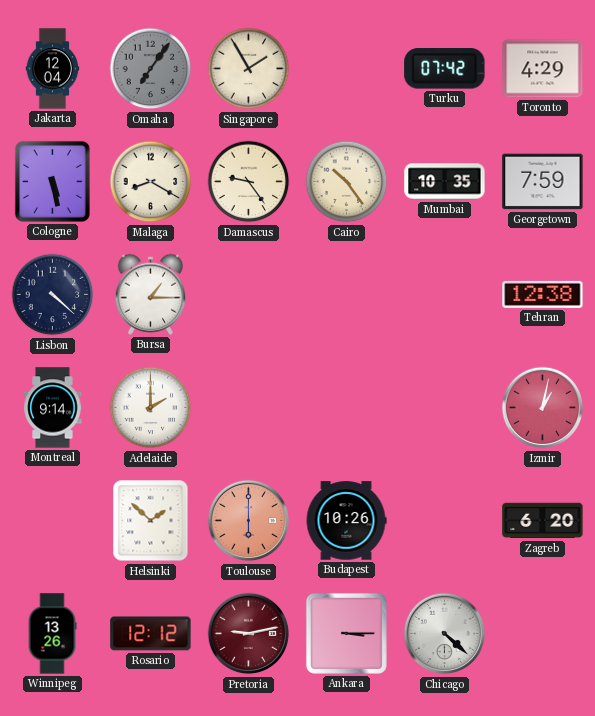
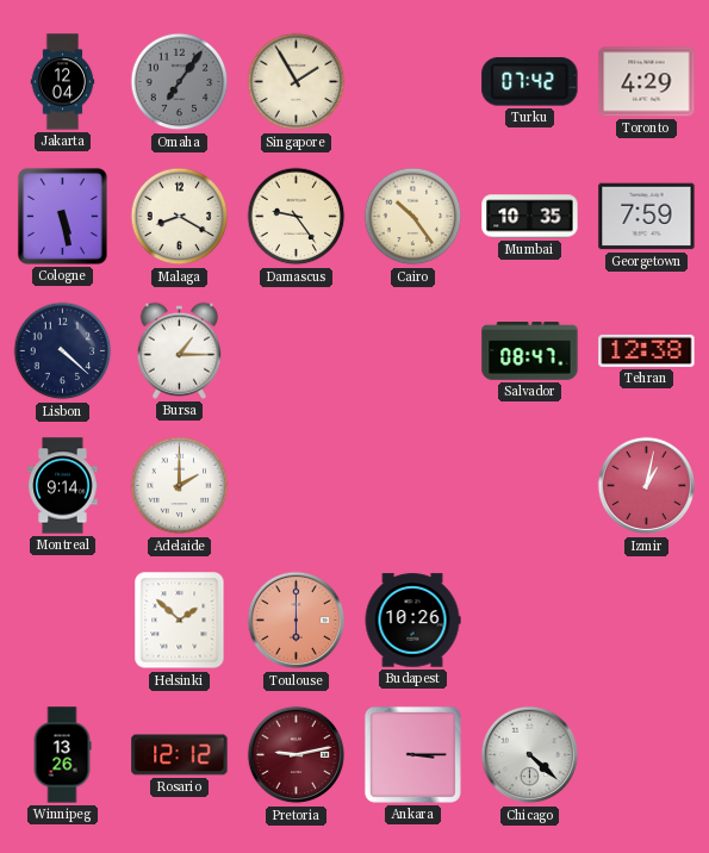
Salvador: none -> 08:47 (530, 351)
Zagreb: 6:20 -> none (543, 521)
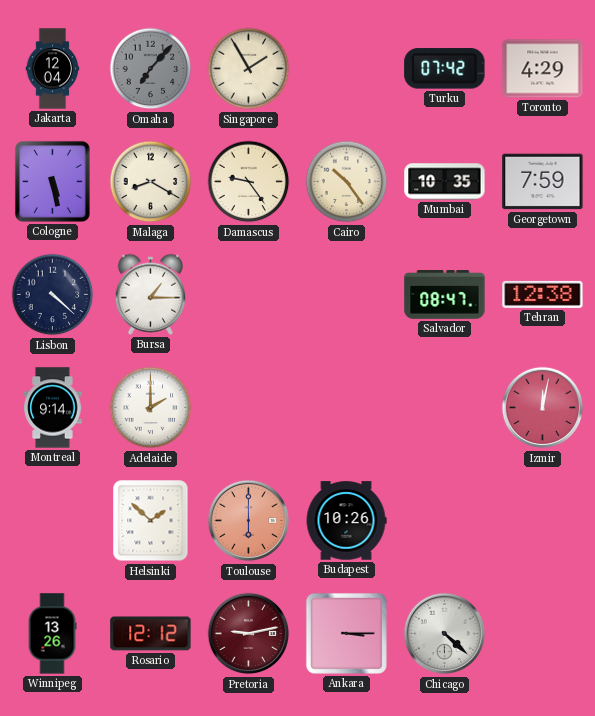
Omaha: 7:06 -> 7:07 (151, 69)
Izmir: 1:02 -> 12:02 (543, 408)
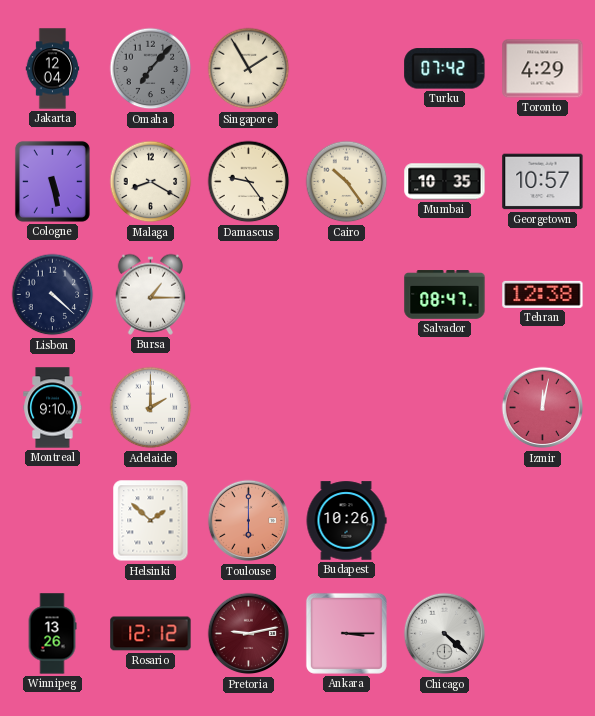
Georgetown: 7:59 -> 10:57 (543, 182)
Montreal: 9:14 -> 9:10 (53, 408)
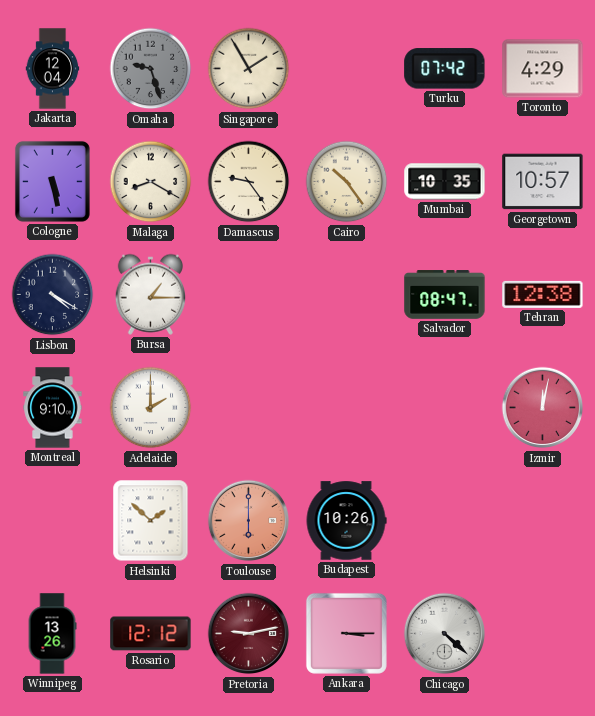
Omaha: 7:07 -> 9:27 (151, 69)
Lisbon: 4:22 -> 4:20 (53, 295)
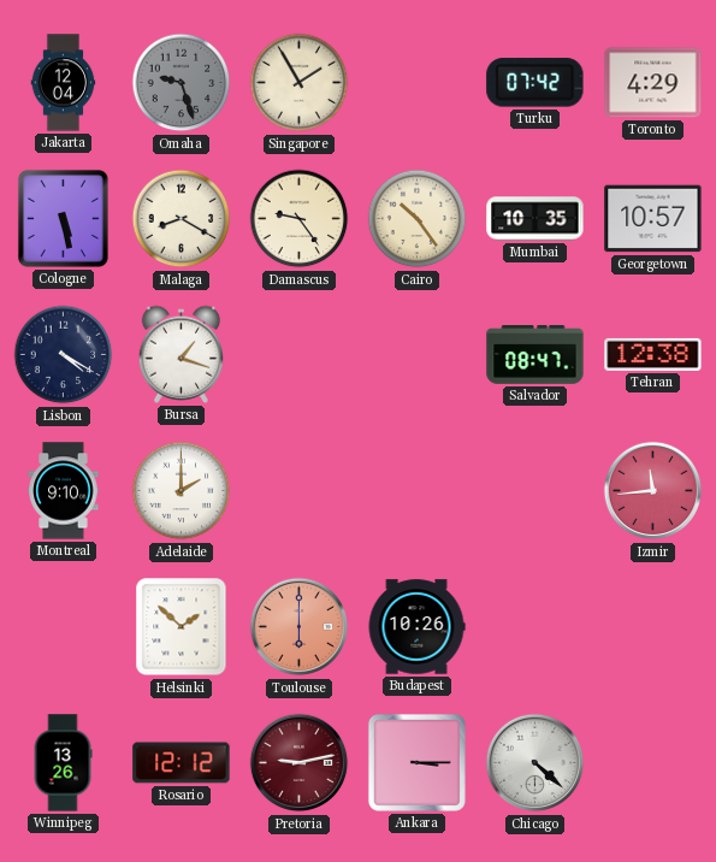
Bursa: 1:15 -> 1:18 (181, 354)
Izmir: 12:02 -> 11:44 (653, 491)
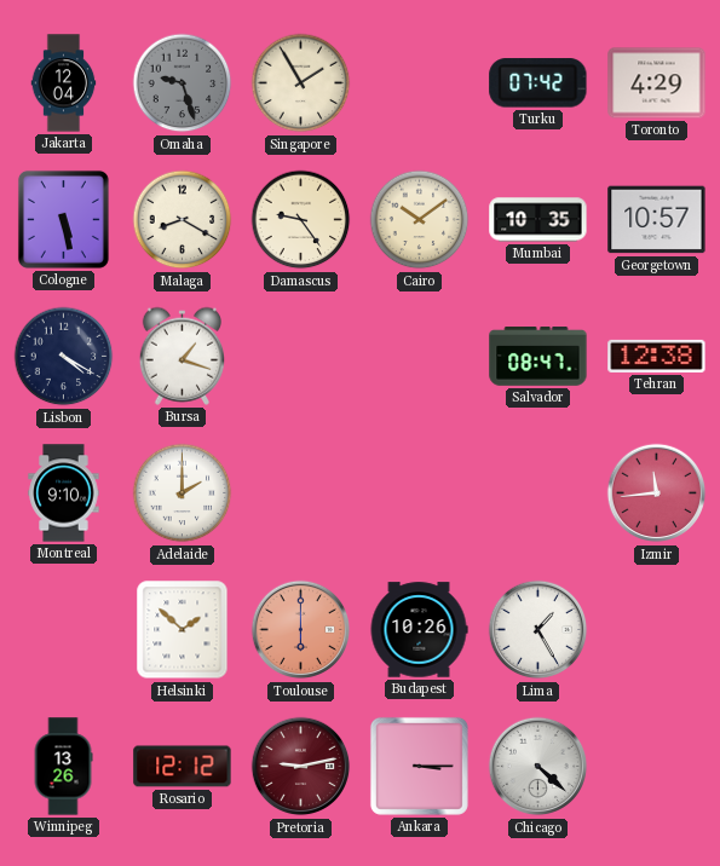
Cairo: 10:24 -> 10:09 (420, 220)
Lima: none -> 1:25 (538, 630)
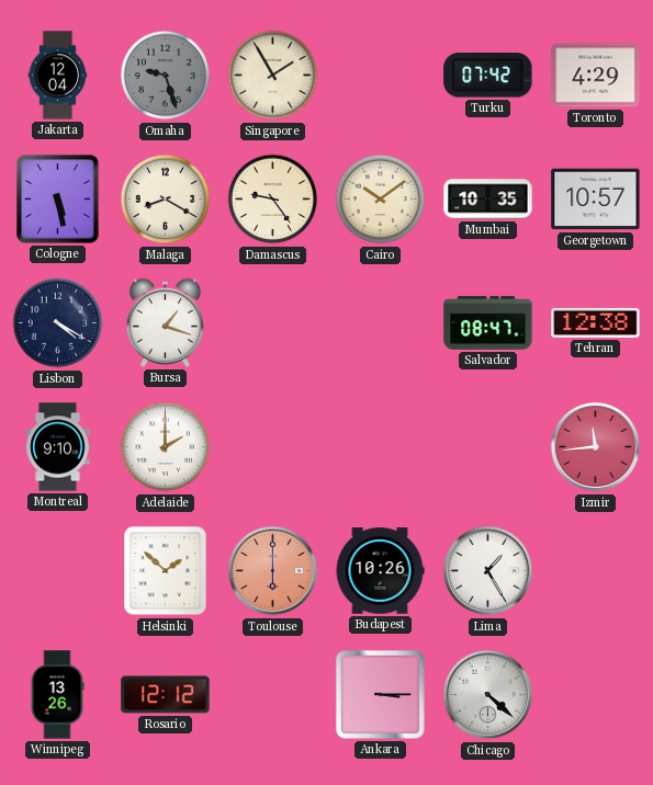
Pretoria: 9:13 -> none (301, 767)
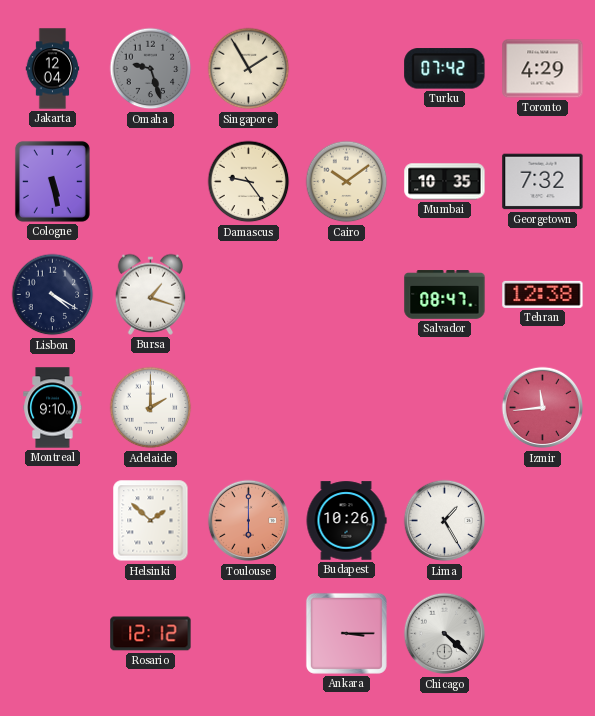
Malaga: 8:20 -> none (166, 200)
Georgetown: 10:57 -> 7:32 (543, 182)
Winnipeg: 13:26 -> none (57, 695)
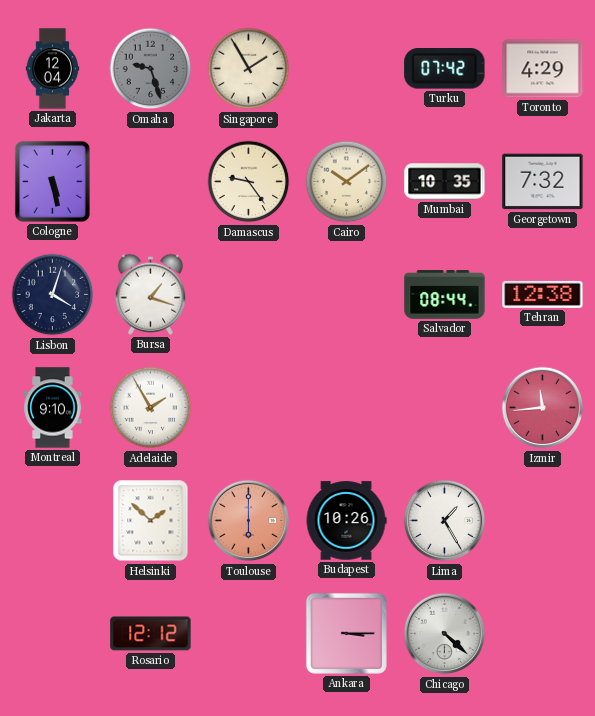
Lisbon: 4:20 -> 4:03 (53, 295)
Salvador: 08:47 -> 08:44 (445, 295)
Adelaide: 2:00 -> 1:55 (151, 408)
